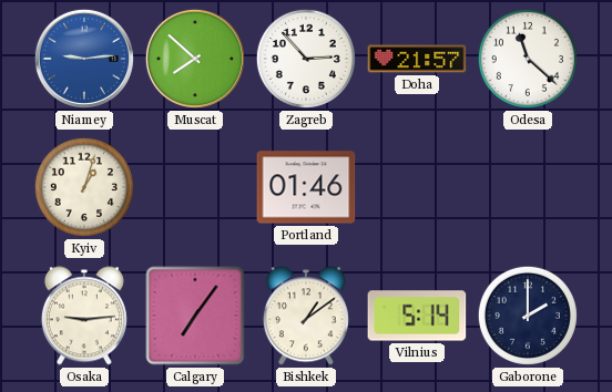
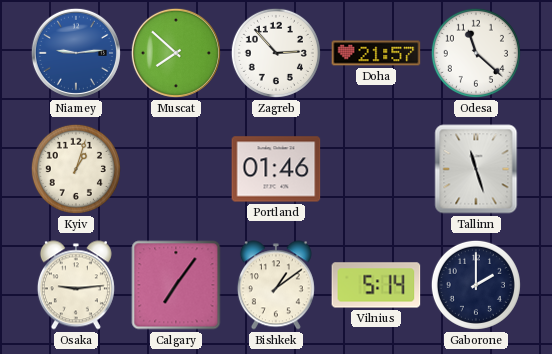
Tallinn: none -> 11:27 (476, 169)
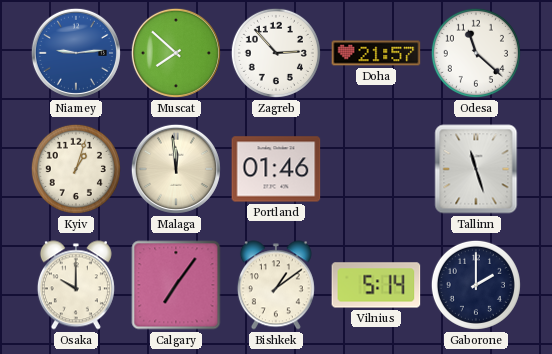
Malaga: none -> 11:59 (176, 169)
Osaka: 9:14 -> 10:00 (76, 285)
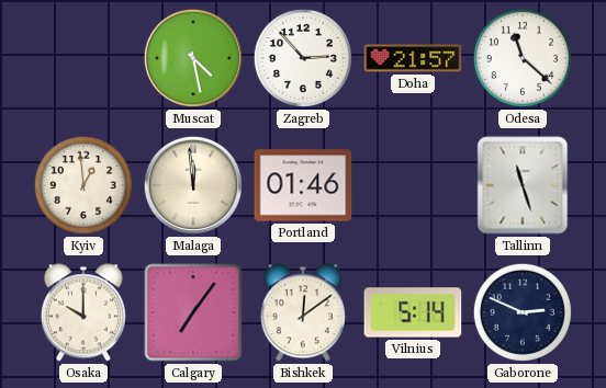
Niamey: 9:14 -> none (76, 53)
Muscat: 7:52 -> 4:28 (193, 58)
Kyiv: 1:03 -> 12:59 (83, 185)
Bishkek: 1:09 -> 12:09 (303, 312)
Gaborone: 2:00 -> 2:49 (523, 312)
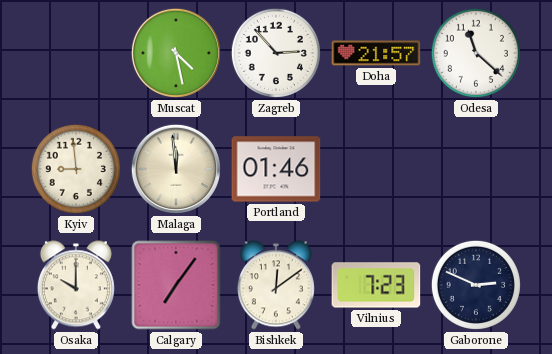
Kyiv: 12:59 -> 8:59 (76, 169)
Tallinn: 11:27 -> none (523, 185)
Vilnius: 5:14 -> 7:23 (376, 285)
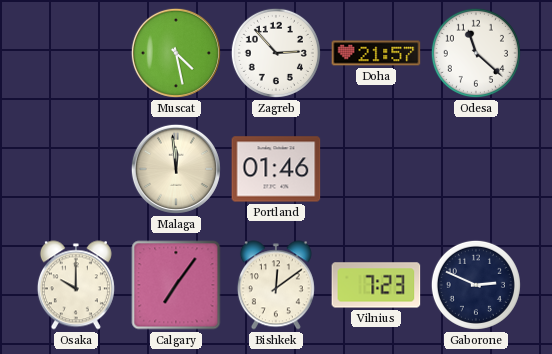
Kyiv: 8:59 -> none (76, 169)
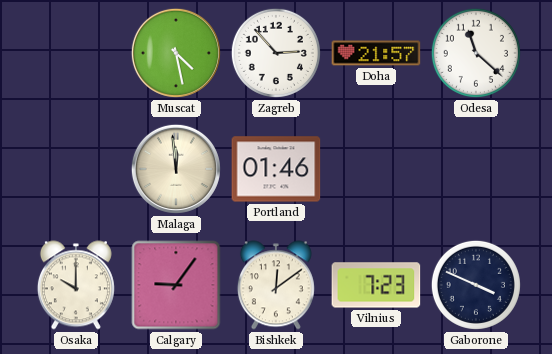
Calgary: 7:06 -> 9:06 (176, 285)
Gaborone: 2:49 -> 3:49 (476, 285)
